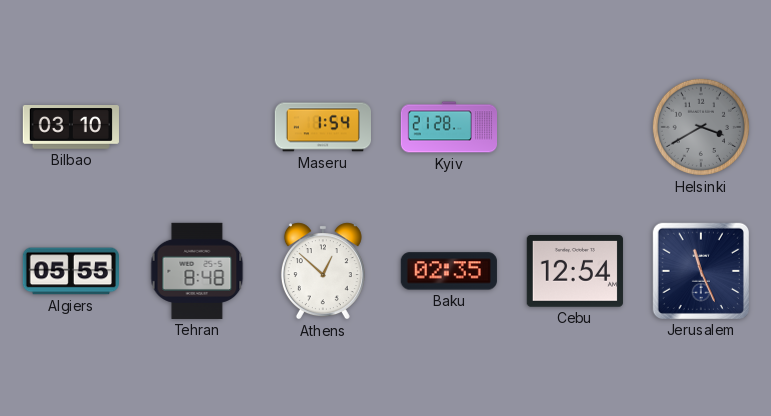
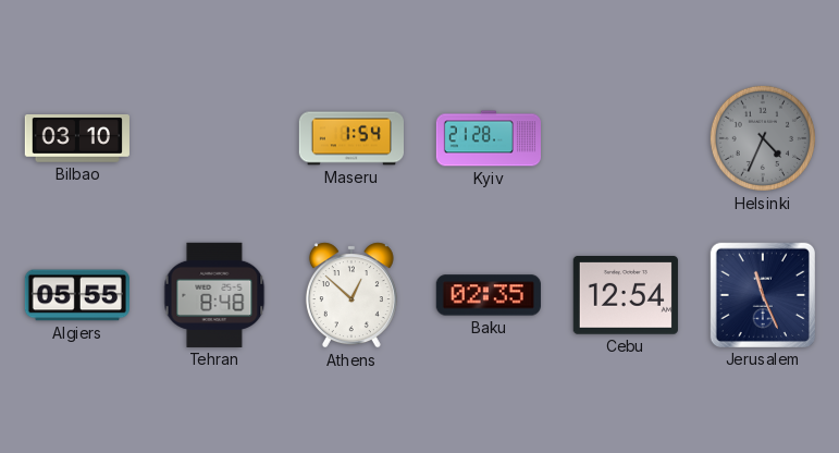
Helsinki: 3:40 -> 4:34 (763, 138)
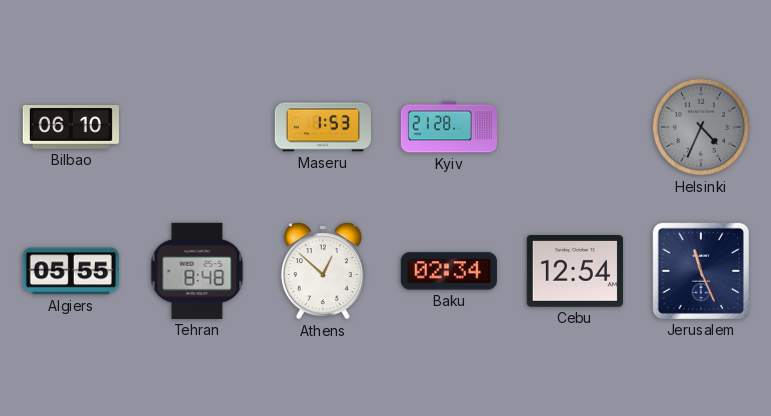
Bilbao: 03:10 -> 06:10 (71, 128)
Maseru: 1:54 -> 1:53 (322, 127)
Baku: 02:35 -> 02:34 (449, 271)
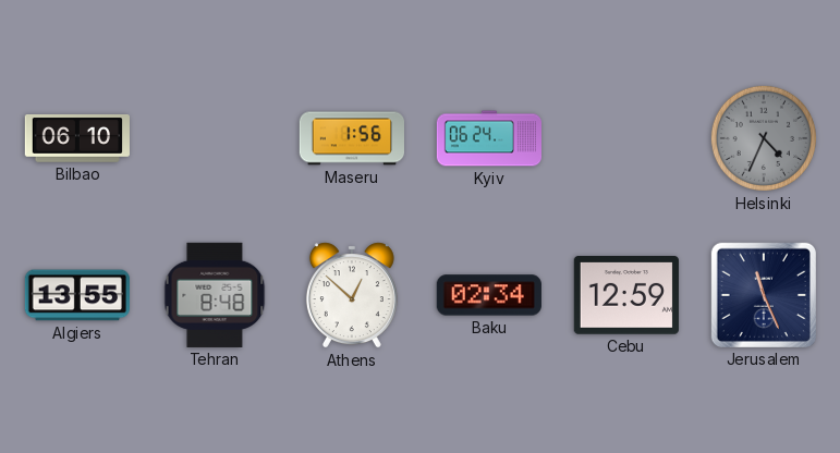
Maseru: 1:53 -> 1:56 (351, 138)
Kyiv: 21:28 -> 06:24 (488, 138)
Algiers: 05:55 -> 13:55 (77, 295)
Cebu: 12:54 -> 12:59 (626, 296)
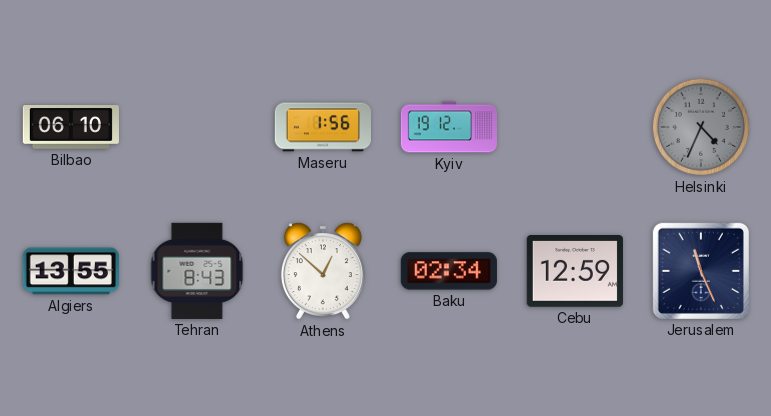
Kyiv: 06:24 -> 19:12 (448, 127)
Tehran: 8:48 -> 8:43 (197, 271)
